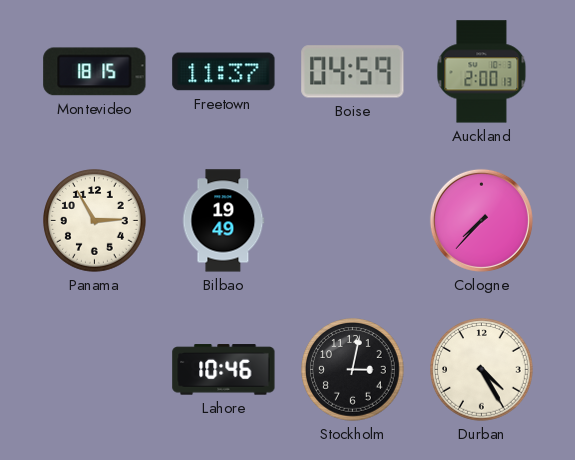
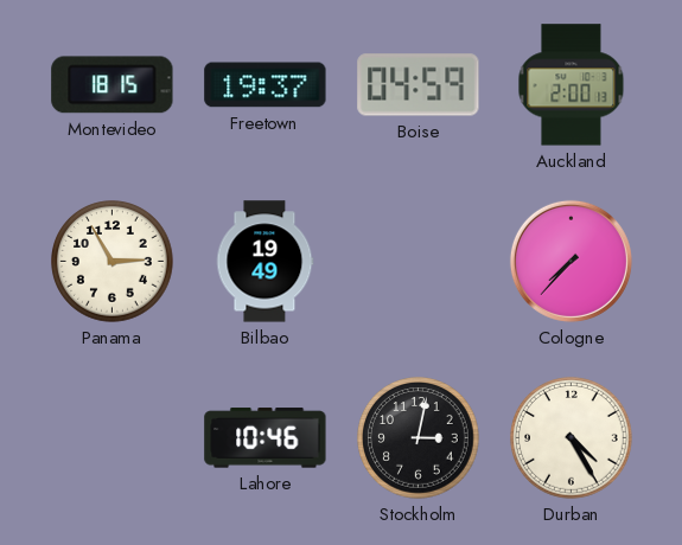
Freetown: 11:37 -> 19:37 (266, 85)
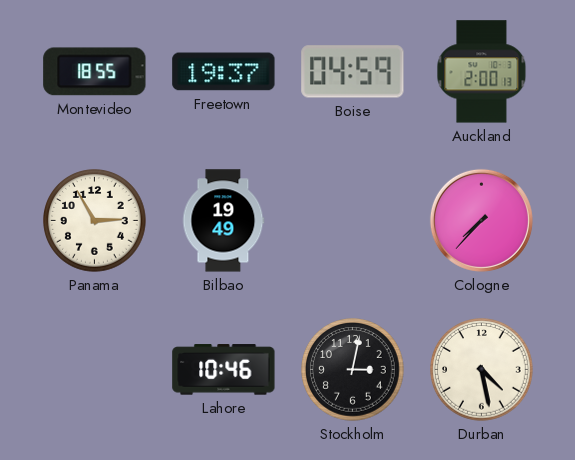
Montevideo: 18:15 -> 18:55 (95, 72)
Durban: 4:25 -> 4:28 (482, 370)
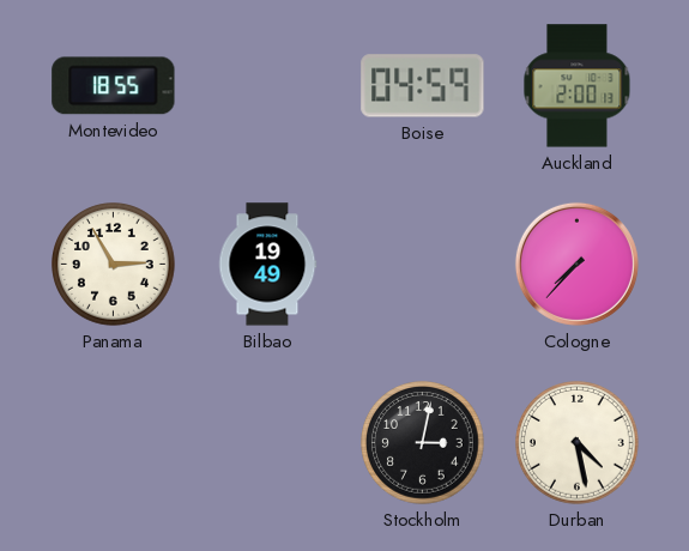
Freetown: 19:37 -> none (224, 72)
Lahore: 10:46 -> none (224, 370)
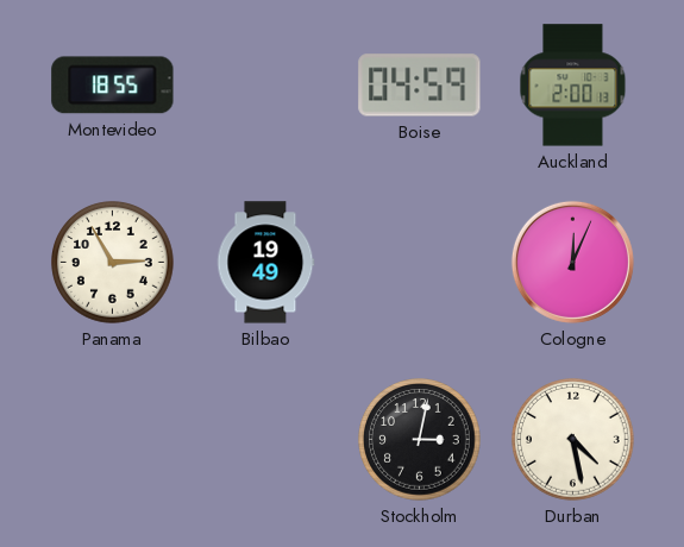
Cologne: 7:37 -> 12:04 (572, 262)
